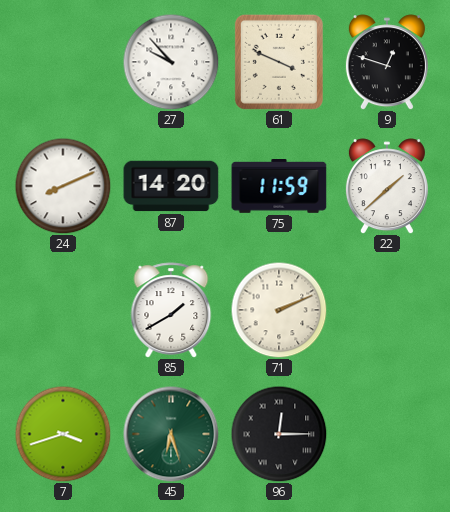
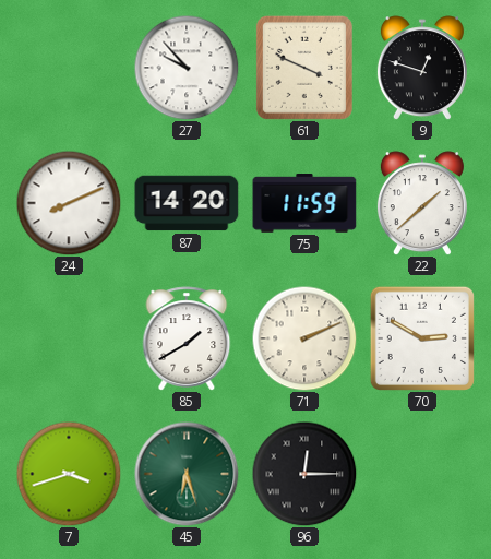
70: none -> 2:50 (422, 338)
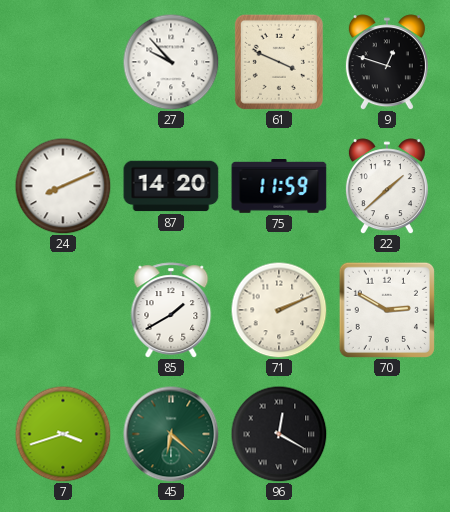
45: 6:27 -> 6:22 (171, 434)
96: 12:15 -> 12:20 (279, 434)
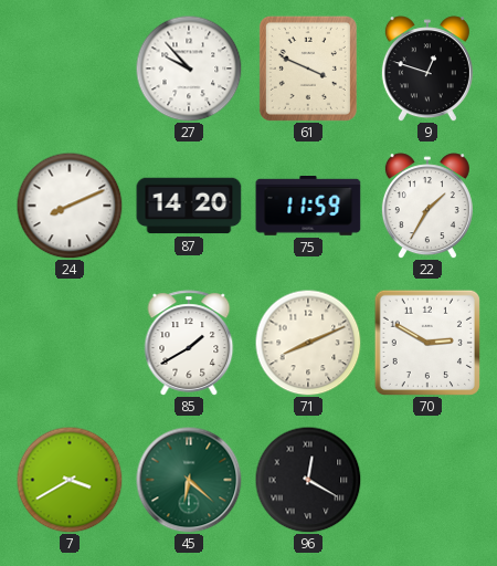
22: 1:38 -> 1:35 (427, 206)
71: 2:11 -> 8:11 (308, 343)
7: 3:42 -> 3:40 (70, 480)
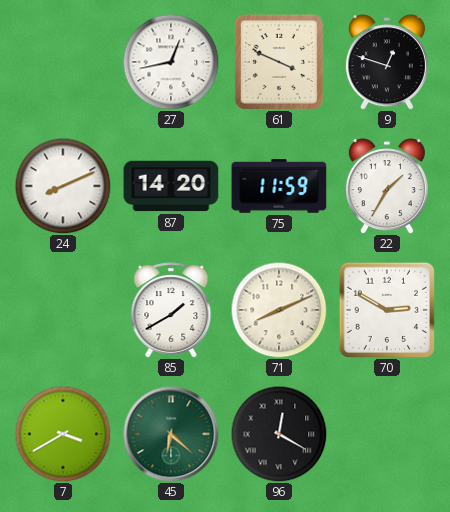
27: 9:53 -> 12:43 (171, 62)
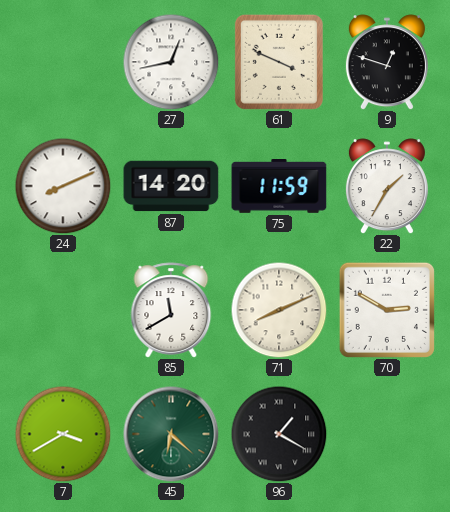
85: 1:40 -> 11:40 (171, 310)
96: 12:20 -> 1:20 (279, 434)
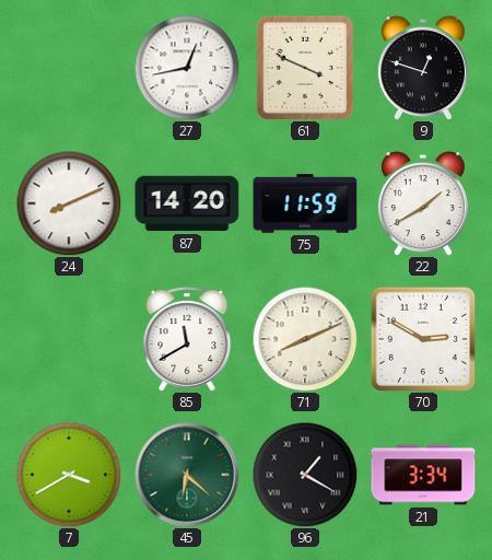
22: 1:35 -> 1:40 (423, 203)
21: none -> 3:34 (423, 475)
